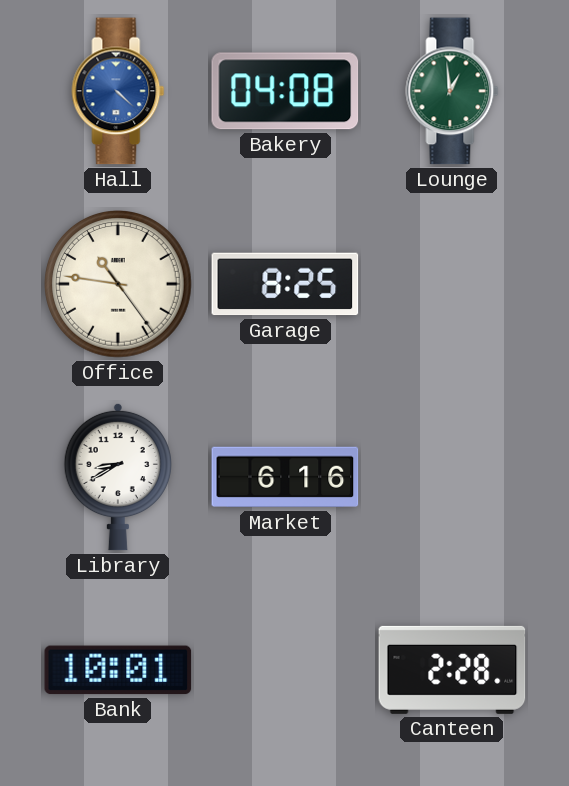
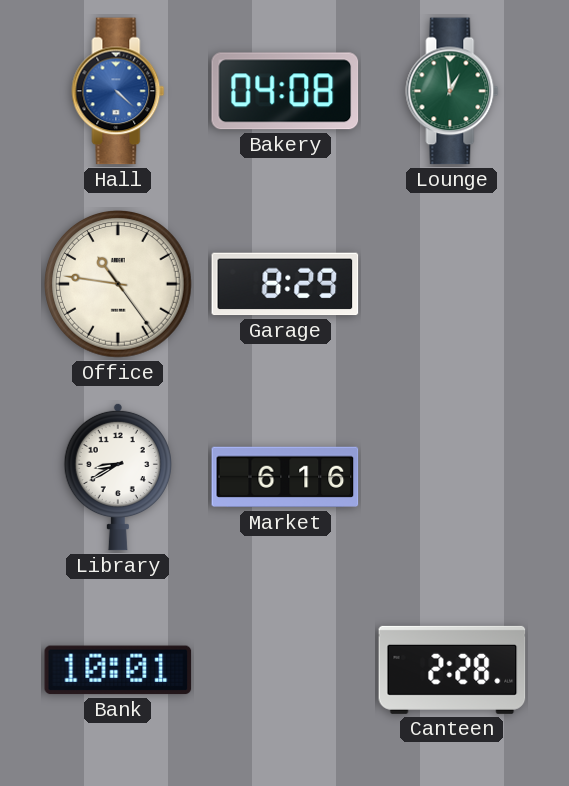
Garage: 8:25 -> 8:29 (285, 284)
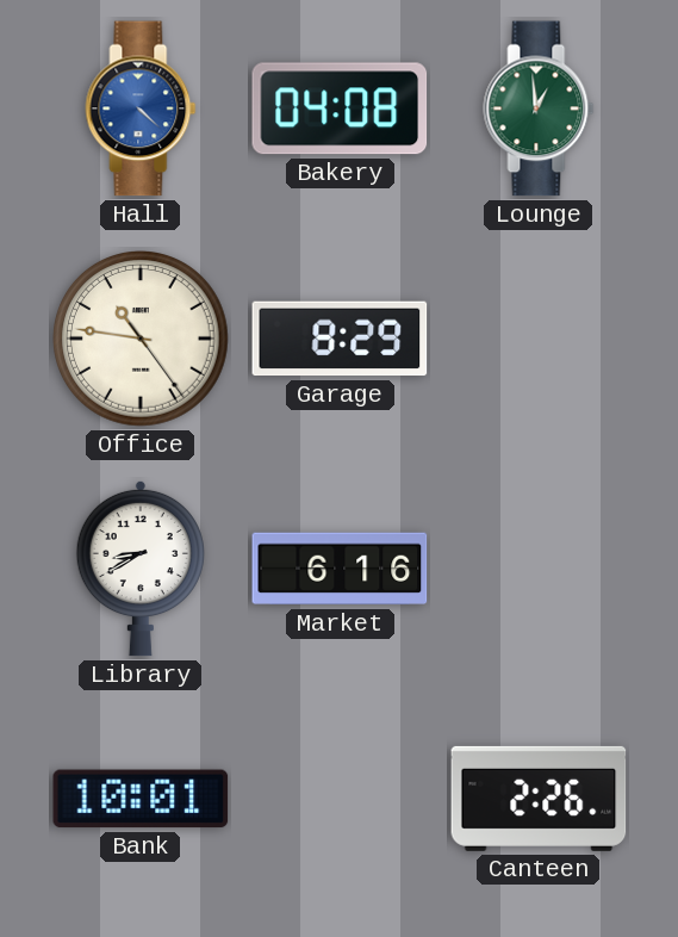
Canteen: 2:28 -> 2:26 (539, 799)
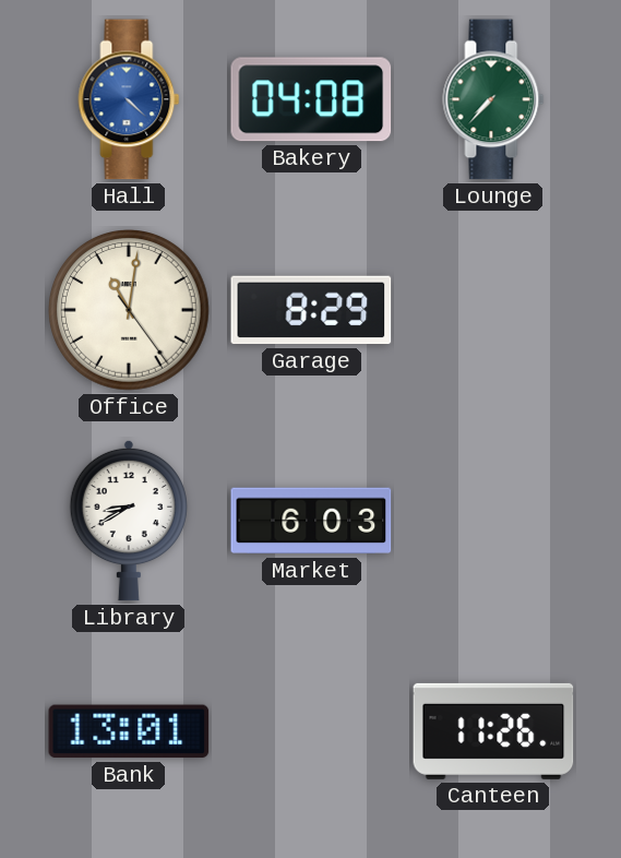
Lounge: 12:59 -> 7:37 (493, 99)
Office: 10:46 -> 11:01 (130, 311)
Market: 6:16 -> 6:03 (311, 521)
Bank: 10:01 -> 13:01 (129, 731)
Canteen: 2:26 -> 11:26 (493, 731)
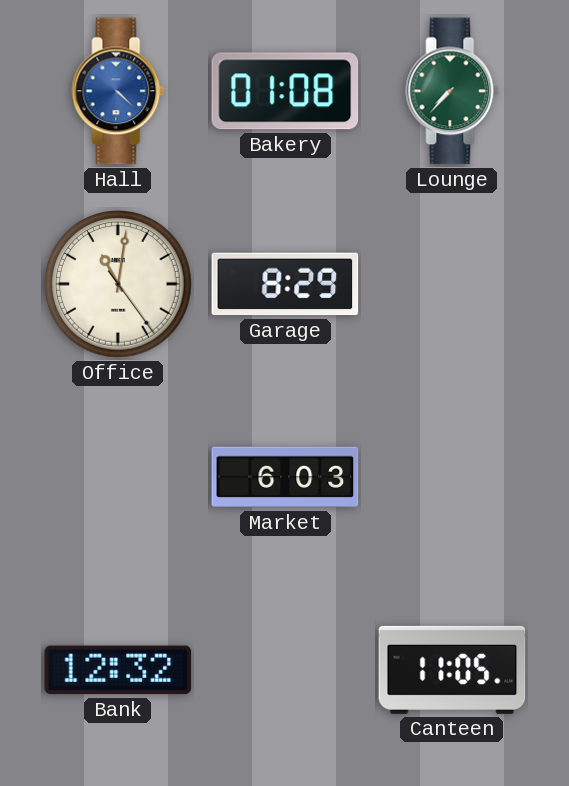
Bakery: 04:08 -> 01:08 (285, 91)
Library: 8:40 -> none (129, 521)
Bank: 13:01 -> 12:32 (118, 670)
Canteen: 11:26 -> 11:05 (452, 670)
